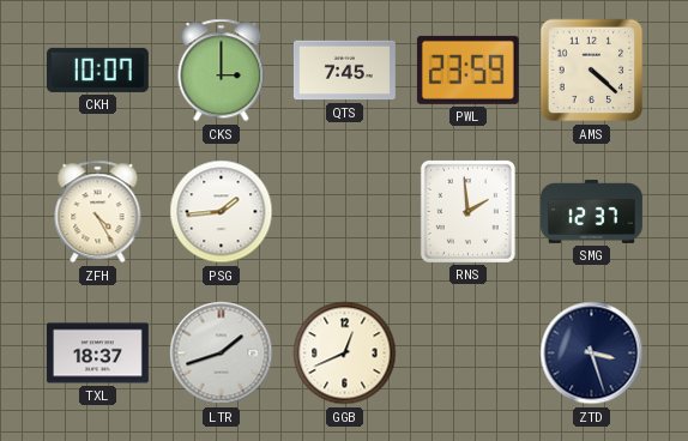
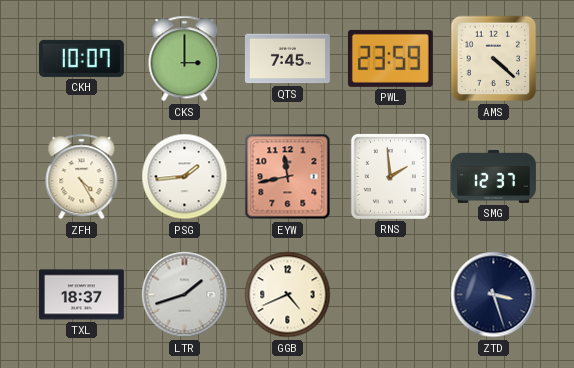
EYW: none -> 11:43 (288, 177)
GGB: 12:41 -> 4:41 (288, 295)
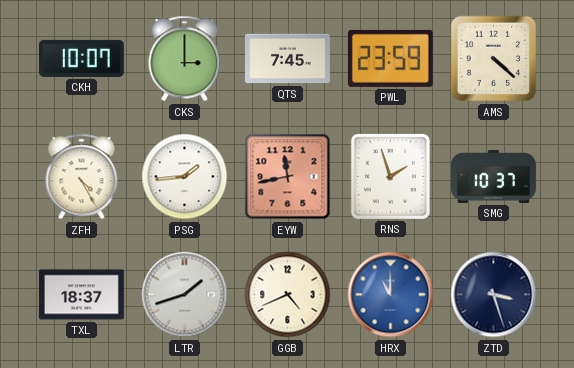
RNS: 1:59 -> 1:57 (390, 176)
SMG: 12:37 -> 10:37 (493, 176)
HRX: none -> 11:00 (391, 295)
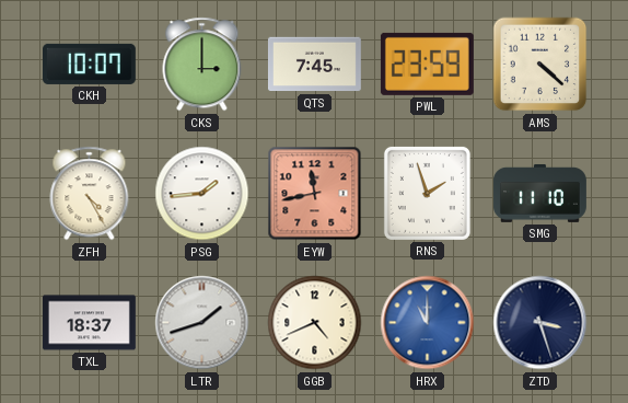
SMG: 10:37 -> 11:10 (539, 193)
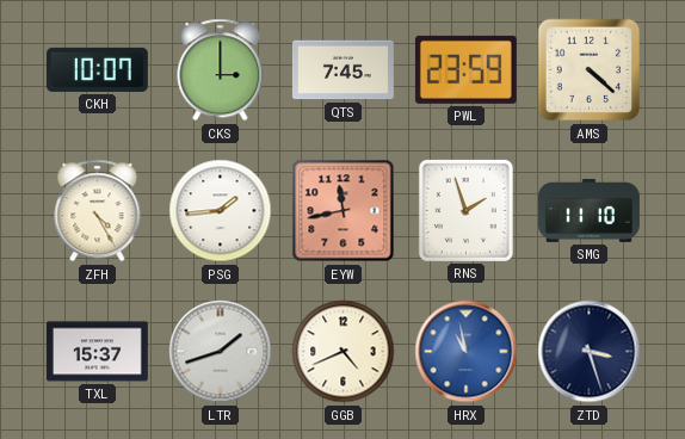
TXL: 18:37 -> 15:37 (97, 352)
HRX: 11:00 -> 10:58 (467, 352)
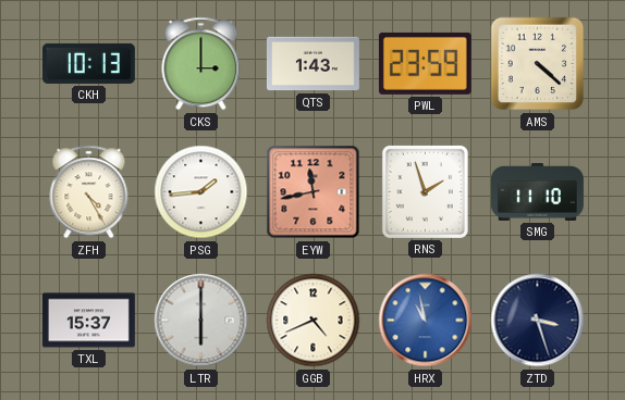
CKH: 10:07 -> 10:13 (88, 63)
QTS: 7:45 -> 1:43 (312, 64)
LTR: 1:42 -> 6:00 (201, 321)
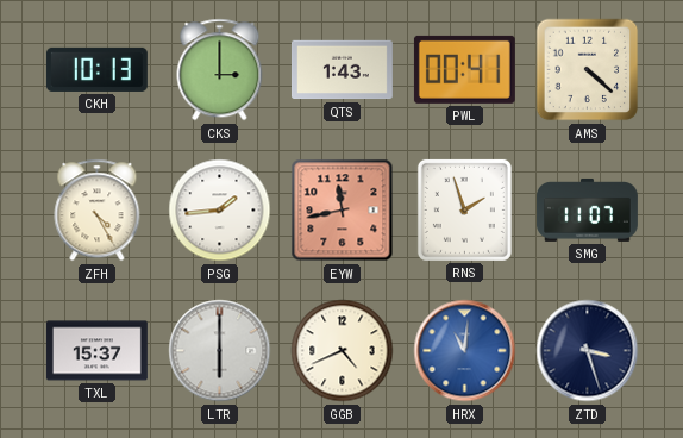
PWL: 23:59 -> 00:41 (464, 69)
SMG: 11:10 -> 11:07 (587, 209)
HRX: 10:58 -> 11:01 (465, 351)
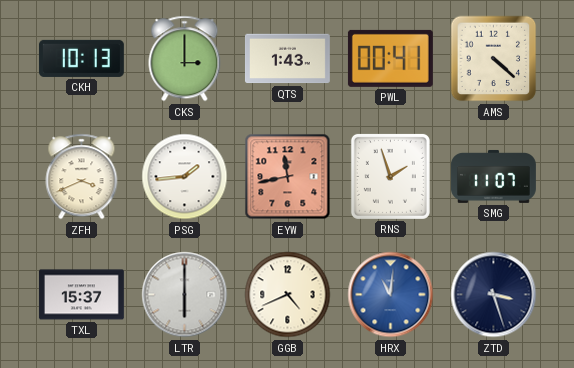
ZFH: 4:25 -> 3:41 (82, 177)
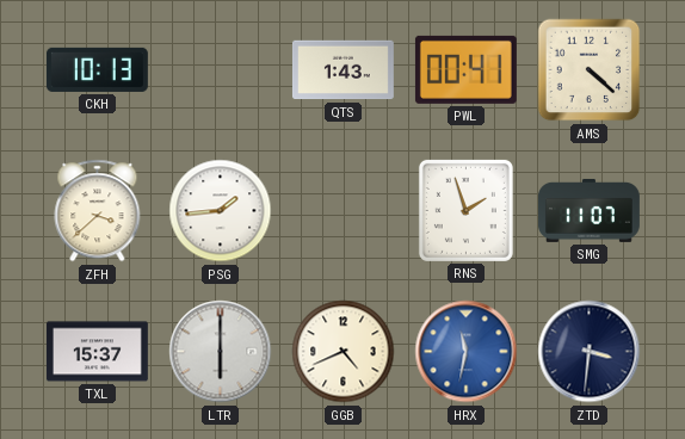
CKS: 3:00 -> none (185, 59)
ZFH: 3:41 -> 3:38 (98, 211)
EYW: 11:43 -> none (288, 177)
HRX: 11:01 -> 11:32 (467, 352)
ZTD: 3:27 -> 3:31 (590, 352)
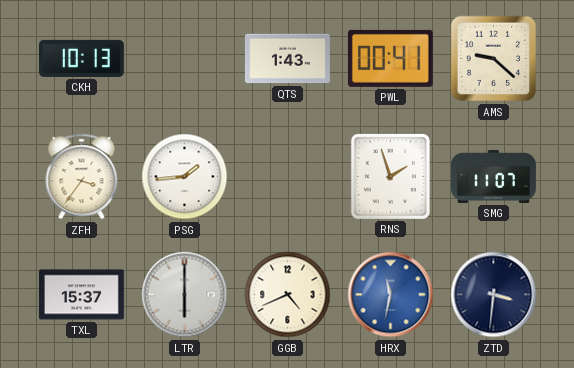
AMS: 4:22 -> 9:22 (494, 59)
ZFH: 3:38 -> 3:36 (82, 177)
